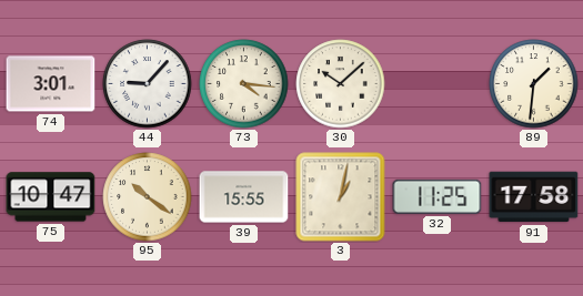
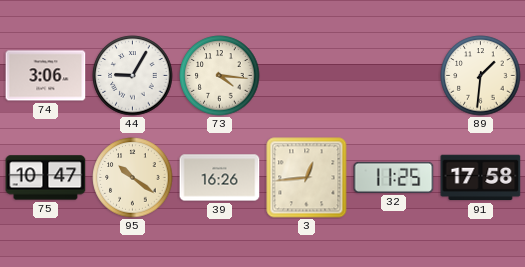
74: 3:01 -> 3:06 (46, 76)
44: 9:07 -> 9:05 (133, 76)
30: 10:08 -> none (341, 84)
39: 15:55 -> 16:26 (220, 178)
3: 1:02 -> 12:44 (307, 178)
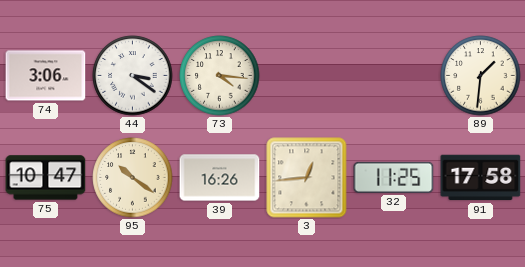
44: 9:05 -> 3:21 (133, 76)
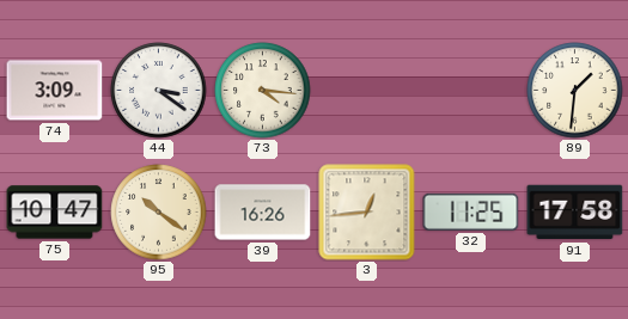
74: 3:06 -> 3:09 (55, 91)
